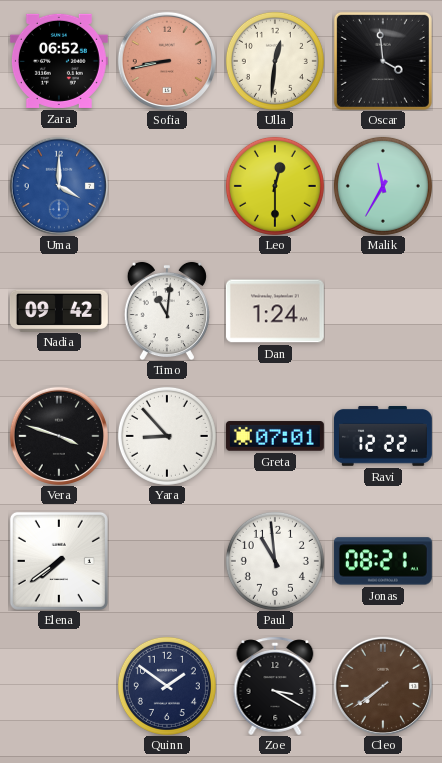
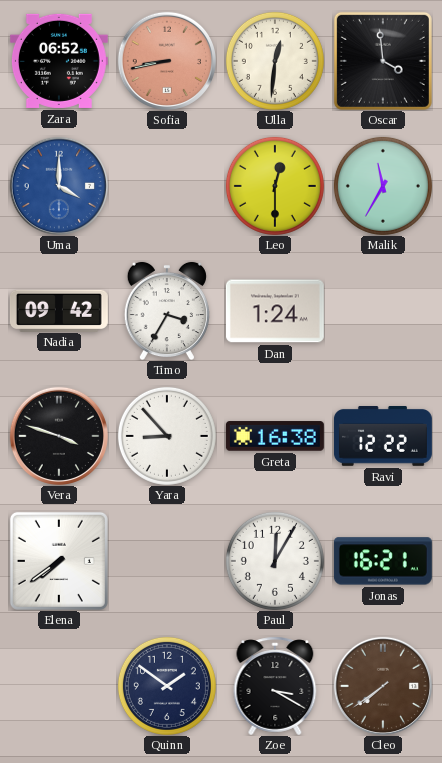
Timo: 11:01 -> 3:35 (167, 311)
Greta: 07:01 -> 16:38 (275, 436)
Paul: 10:59 -> 12:05 (275, 561)
Jonas: 08:21 -> 16:21 (383, 561)
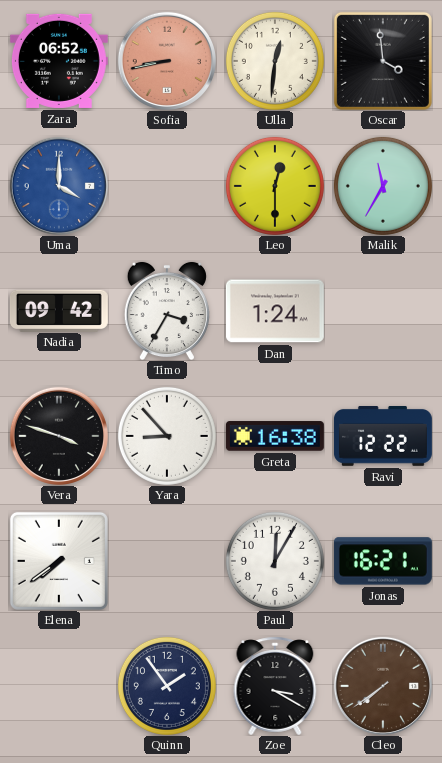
Quinn: 1:51 -> 1:54 (167, 686)
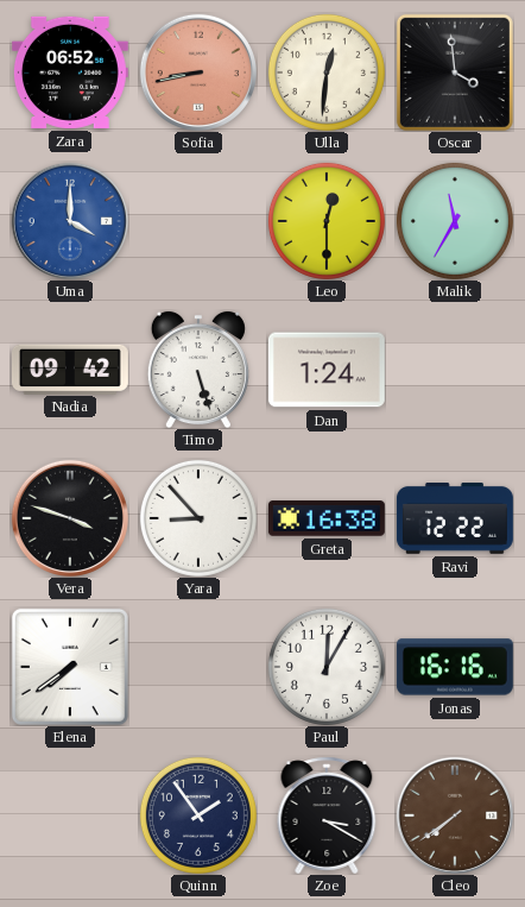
Timo: 3:35 -> 5:27 (198, 370)
Jonas: 16:21 -> 16:16 (455, 667)
